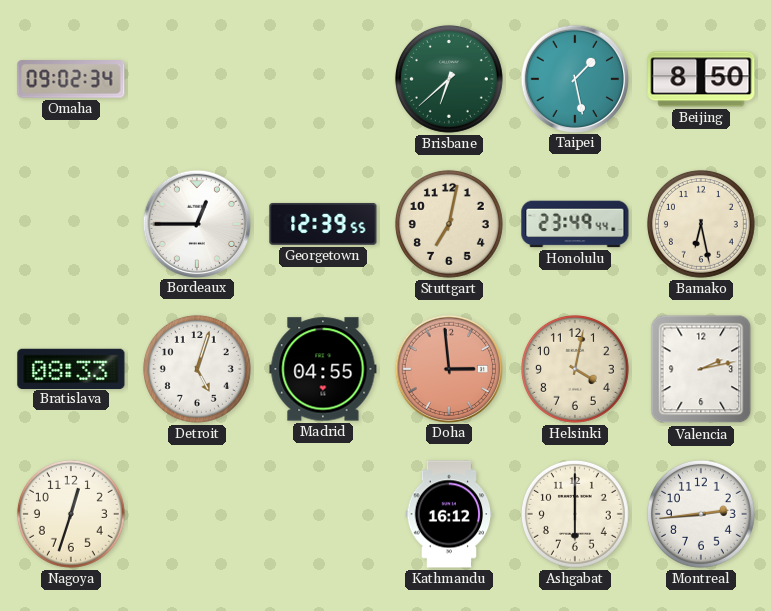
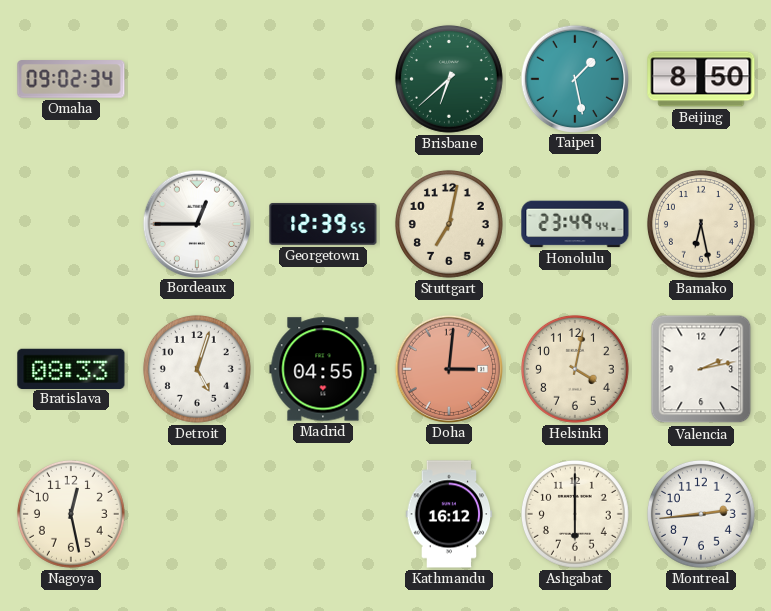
Doha: 2:59 -> 3:01 (448, 368)
Nagoya: 12:33 -> 12:28 (71, 514)
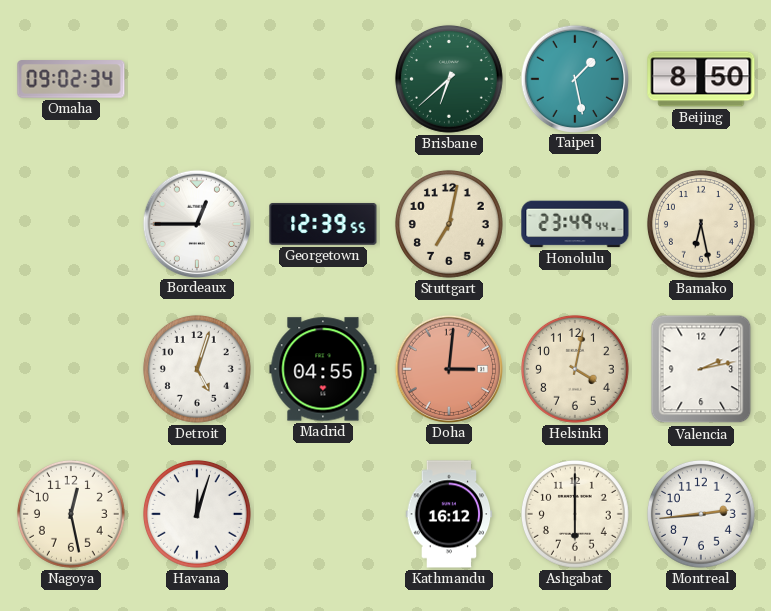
Bratislava: 08:33 -> none (71, 368)
Havana: none -> 12:03 (197, 514)
